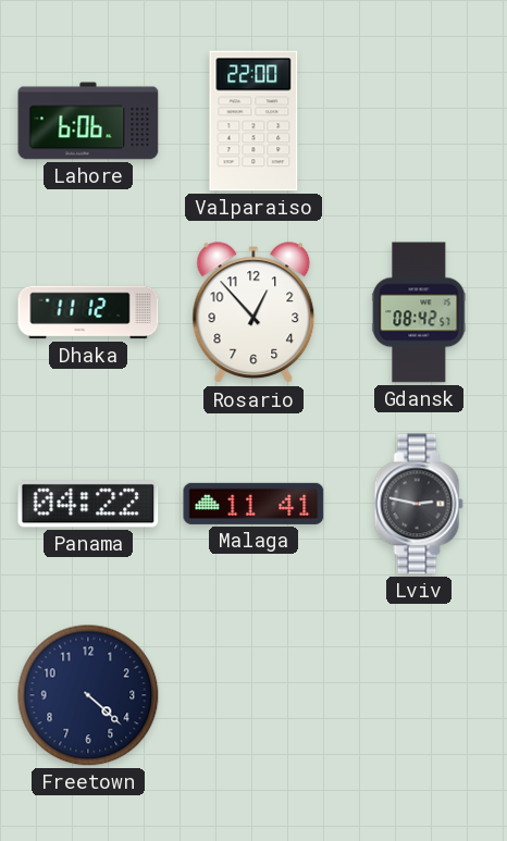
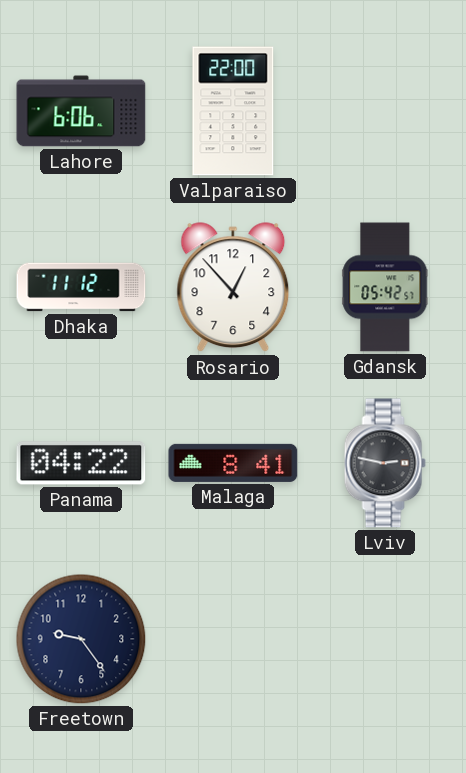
Gdansk: 08:42 -> 05:42 (385, 287)
Malaga: 11:41 -> 8:41 (233, 463)
Freetown: 4:22 -> 9:24 (81, 639)
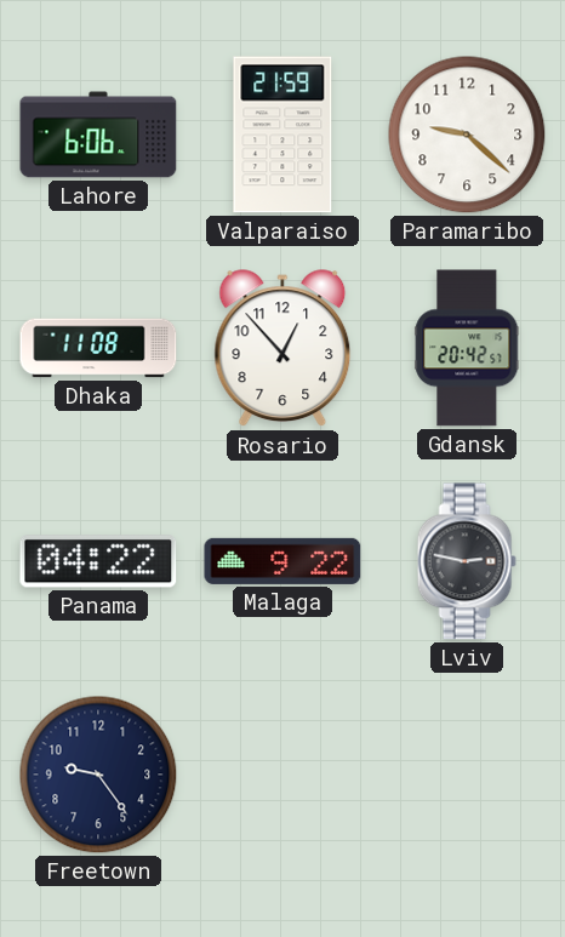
Valparaiso: 22:00 -> 21:59 (282, 135)
Paramaribo: none -> 9:22 (467, 135)
Dhaka: 11:12 -> 11:08 (98, 348)
Gdansk: 05:42 -> 20:42 (467, 348)
Malaga: 8:41 -> 9:22 (282, 561)
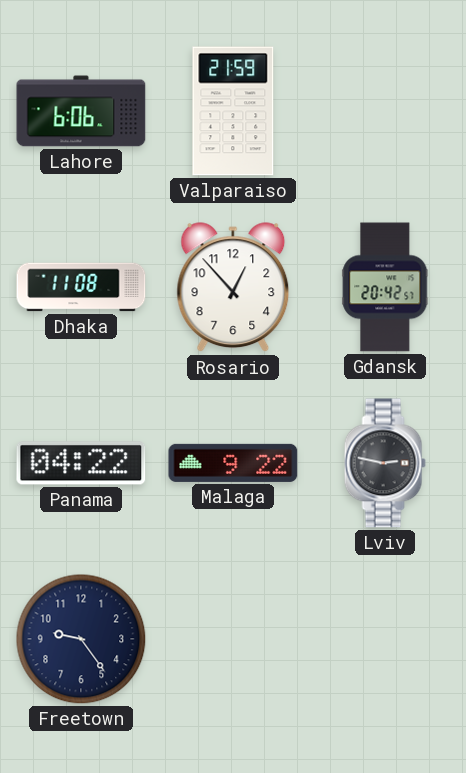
Paramaribo: 9:22 -> none (467, 135)
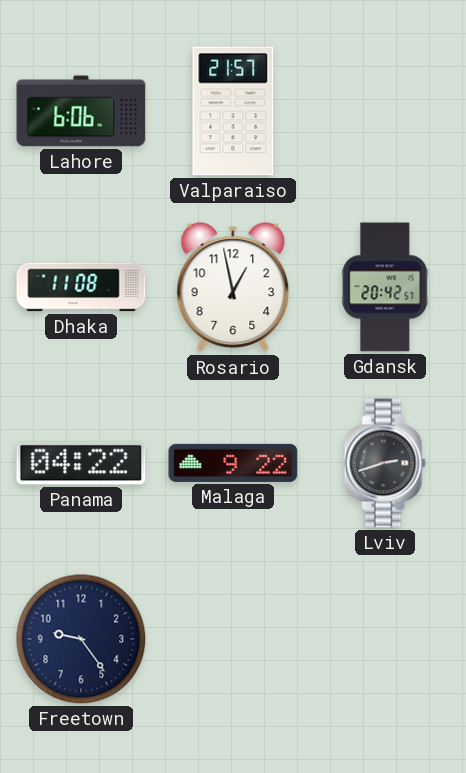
Valparaiso: 21:59 -> 21:57 (233, 111)
Rosario: 12:53 -> 12:58 (233, 288)
Lviv: 2:47 -> 2:42 (385, 463)
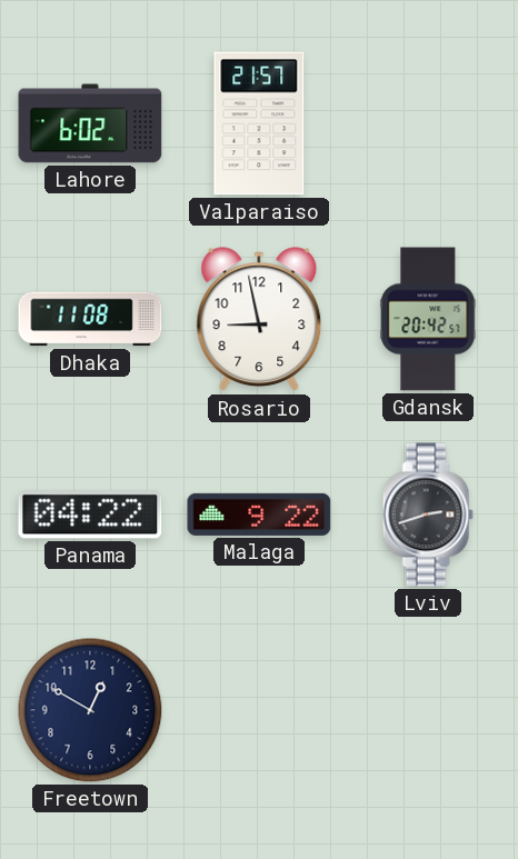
Lahore: 6:06 -> 6:02 (90, 123)
Rosario: 12:58 -> 8:58 (259, 320)
Freetown: 9:24 -> 12:50 (90, 710)
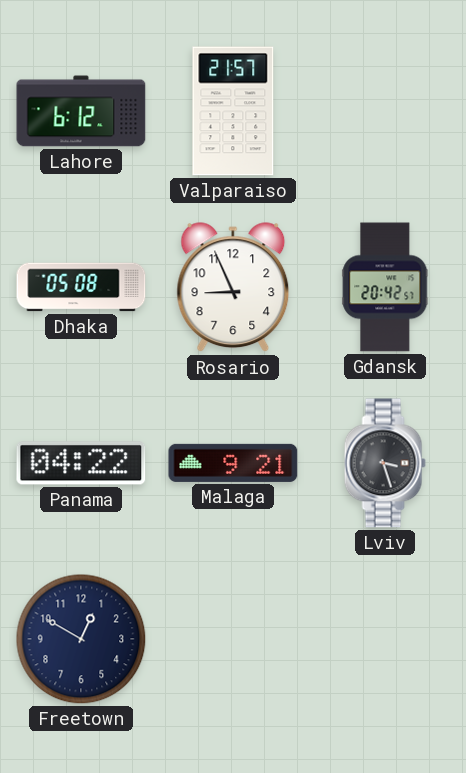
Lahore: 6:02 -> 6:12 (81, 111)
Dhaka: 11:08 -> 05:08 (81, 287)
Rosario: 8:58 -> 8:56 (233, 288)
Malaga: 9:22 -> 9:21 (233, 463)
Lviv: 2:42 -> 3:27 (385, 463)
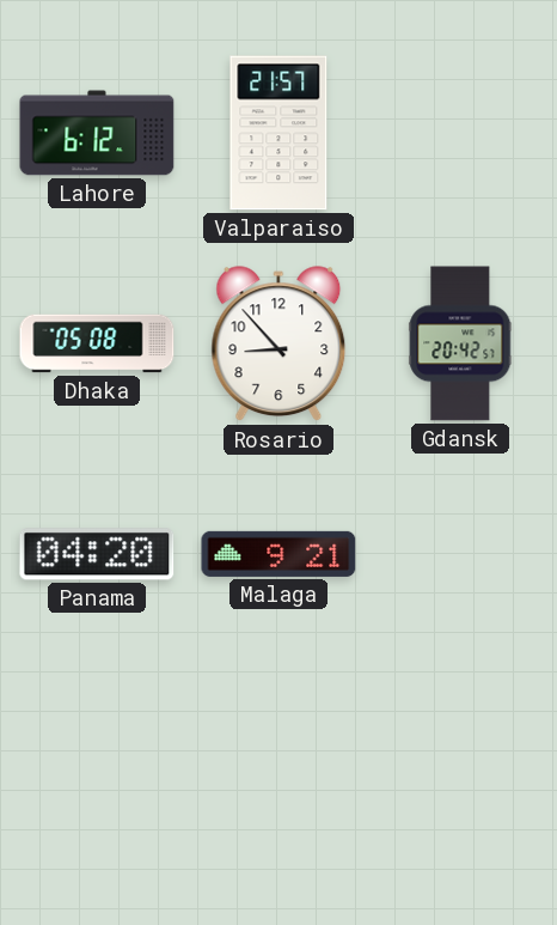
Rosario: 8:56 -> 8:53 (278, 345)
Panama: 04:22 -> 04:20 (97, 554)
Lviv: 3:27 -> none (385, 463)
Freetown: 12:50 -> none (81, 639)
